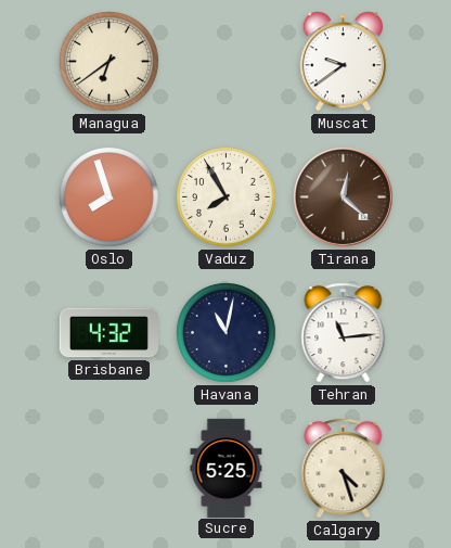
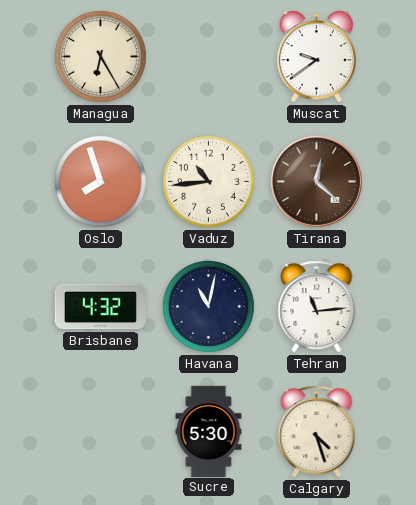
Managua: 6:39 -> 6:25 (101, 57)
Vaduz: 7:55 -> 10:44 (209, 182)
Sucre: 5:25 -> 5:30 (209, 431)
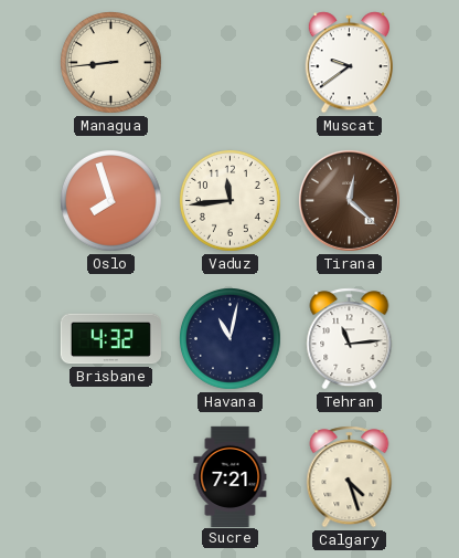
Managua: 6:25 -> 8:44 (111, 63)
Vaduz: 10:44 -> 11:44 (231, 201)
Sucre: 5:30 -> 7:21 (231, 476)
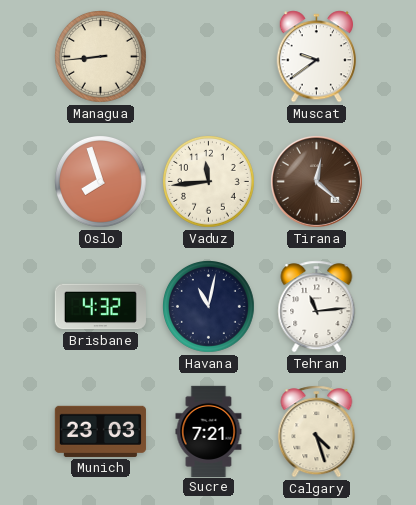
Munich: none -> 23:03 (100, 431)
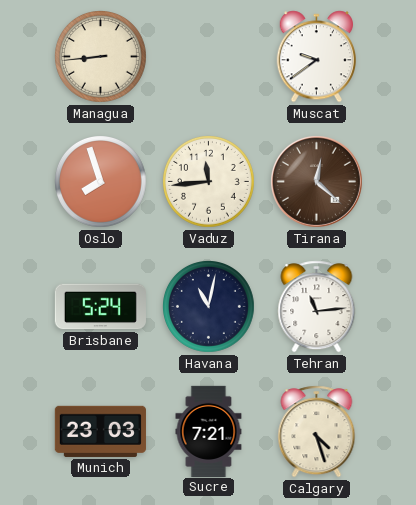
Brisbane: 4:32 -> 5:24 (100, 307)
